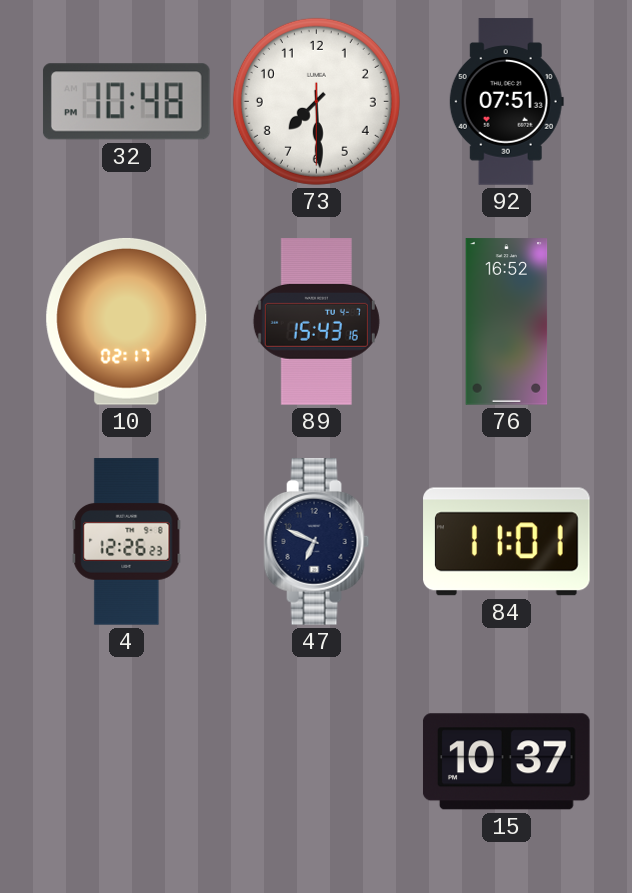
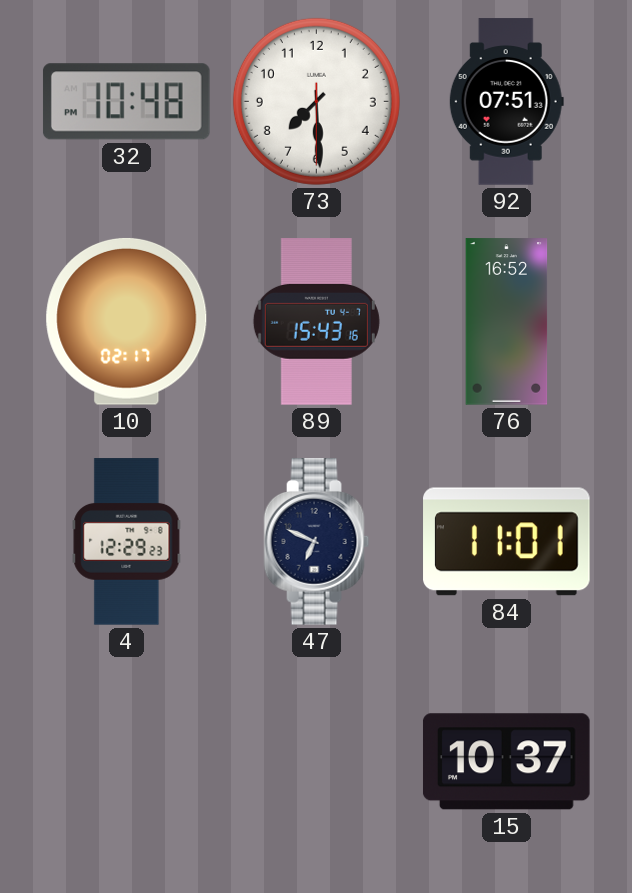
4: 12:26 -> 12:29 (127, 542)
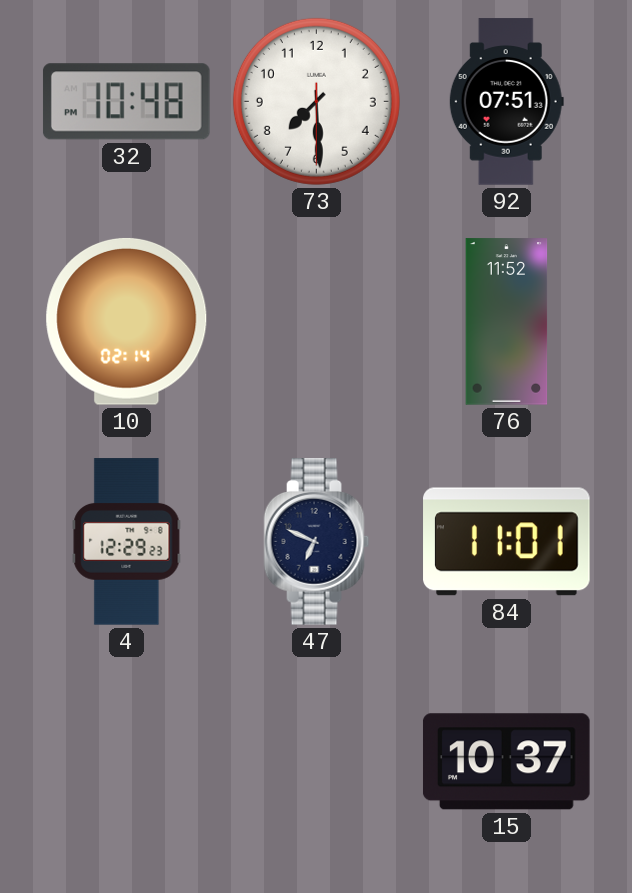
10: 02:17 -> 02:14 (127, 321)
89: 15:43 -> none (316, 322)
76: 16:52 -> 11:52 (507, 322)
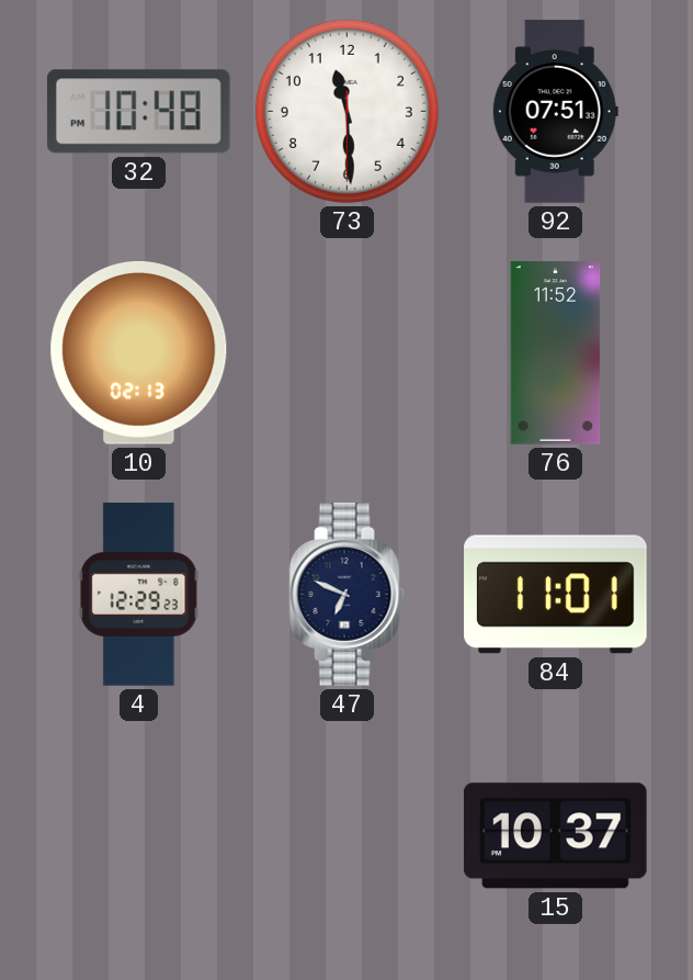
73: 7:29 -> 11:29 (346, 111)
10: 02:14 -> 02:13 (139, 352)
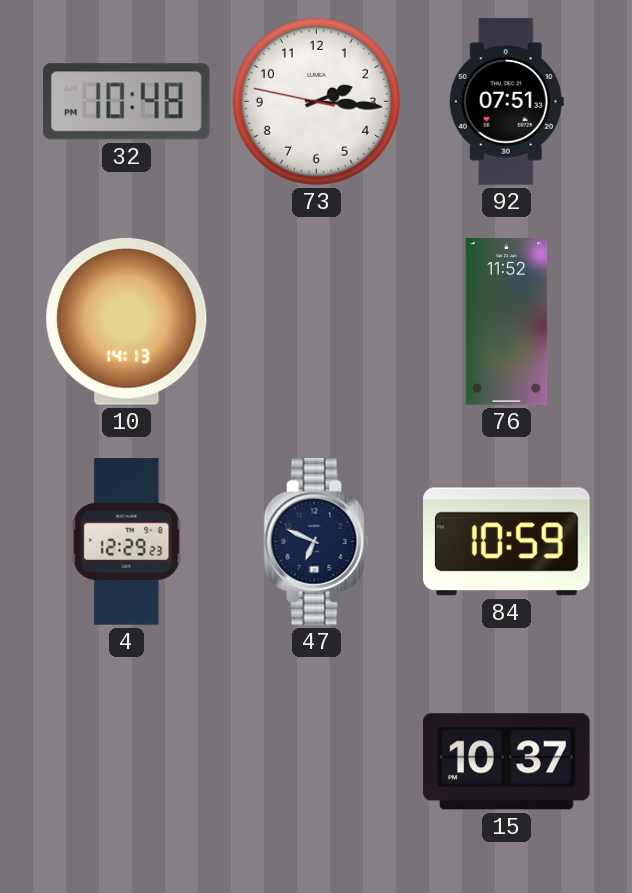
73: 11:29 -> 2:15 (316, 101)
10: 02:13 -> 14:13 (127, 321)
84: 11:01 -> 10:59 (507, 542)
